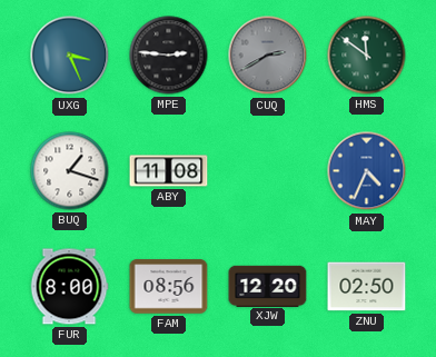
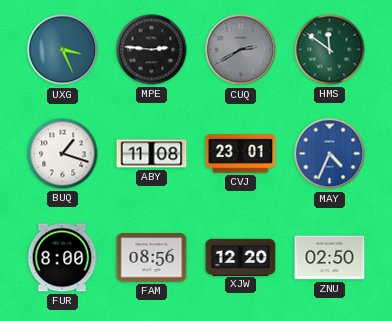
CVJ: none -> 23:01 (241, 154)
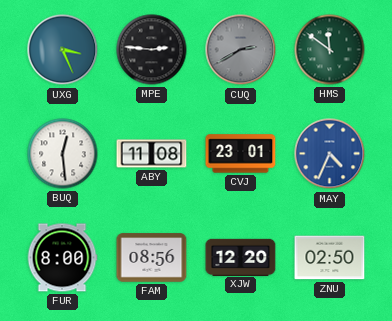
BUQ: 1:18 -> 12:29 (63, 154)
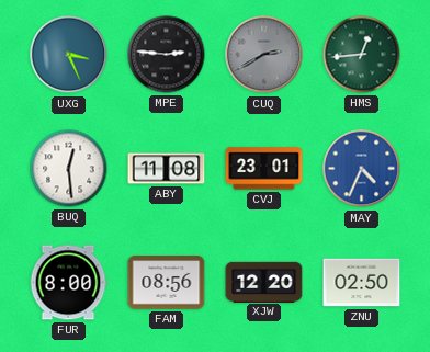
HMS: 11:51 -> 12:44 (362, 55)
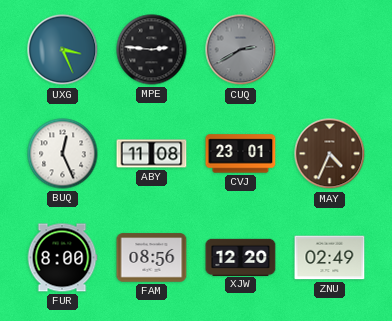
HMS: 12:44 -> none (362, 55)
BUQ: 12:29 -> 12:26 (63, 154)
MAY dial: blue -> brown (330, 154)
ZNU: 02:50 -> 02:49 (330, 258)
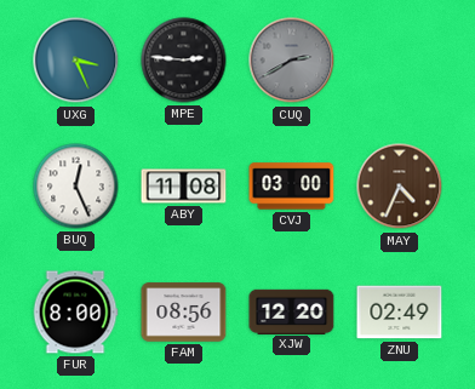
CVJ: 23:01 -> 03:00 (292, 187)
